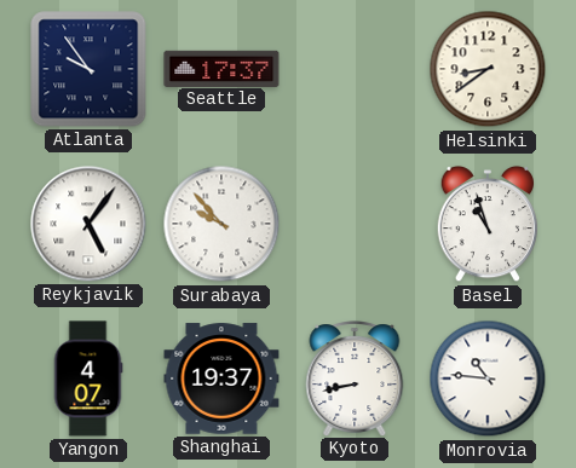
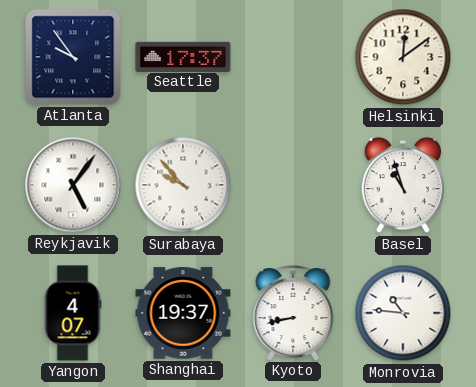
Helsinki: 8:39 -> 12:09 (403, 57)
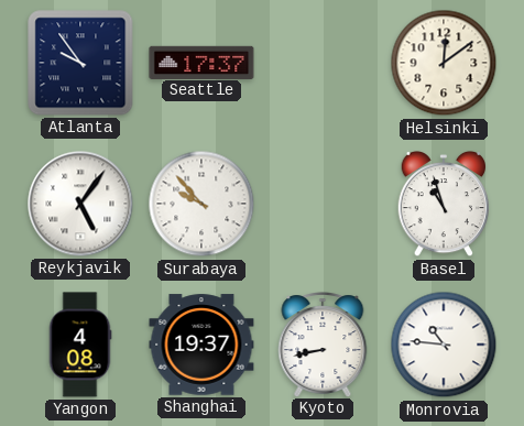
Yangon: 4:07 -> 4:08 (80, 345)
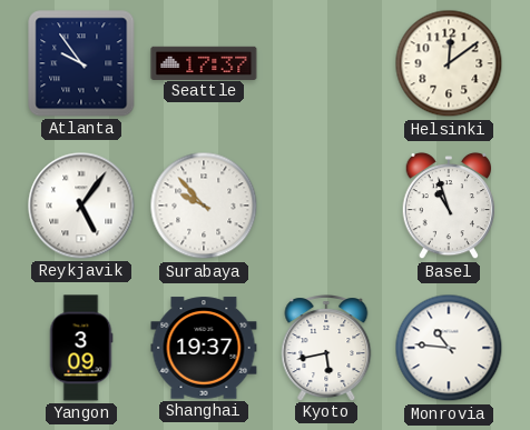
Yangon: 4:08 -> 3:09 (81, 348)
Kyoto: 8:43 -> 5:43 (326, 348)
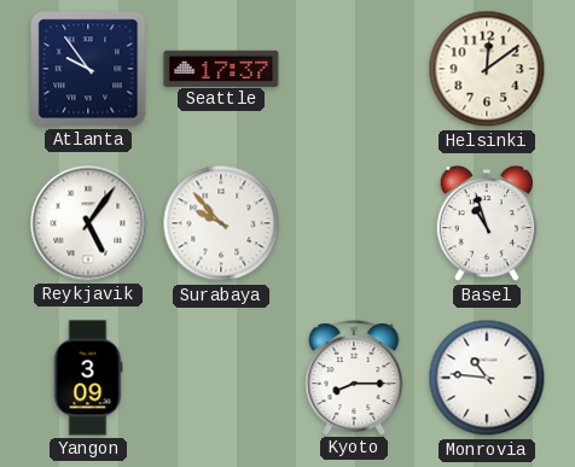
Shanghai: 19:37 -> none (204, 348)
Kyoto: 5:43 -> 8:15 (354, 378)
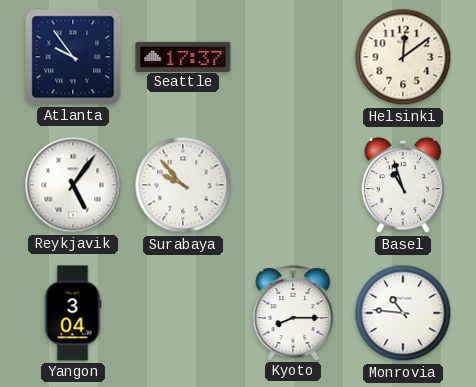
Yangon: 3:09 -> 3:04 (73, 313)
